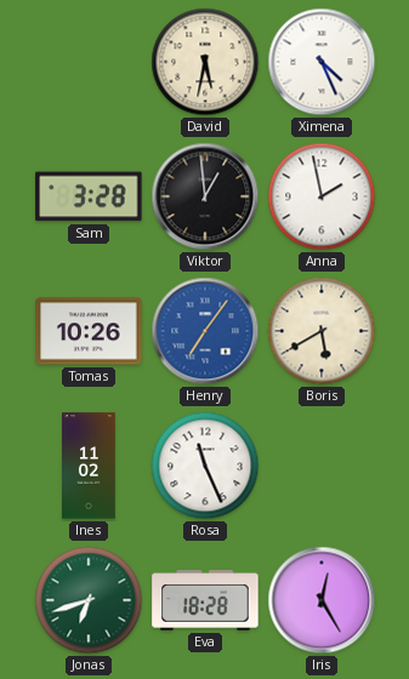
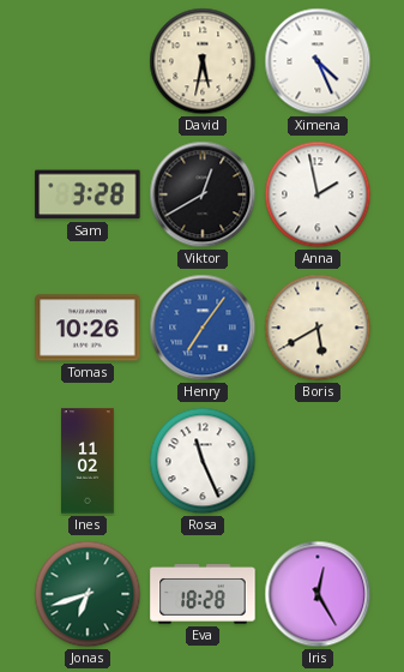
Viktor: 12:59 -> 12:40 (203, 194)
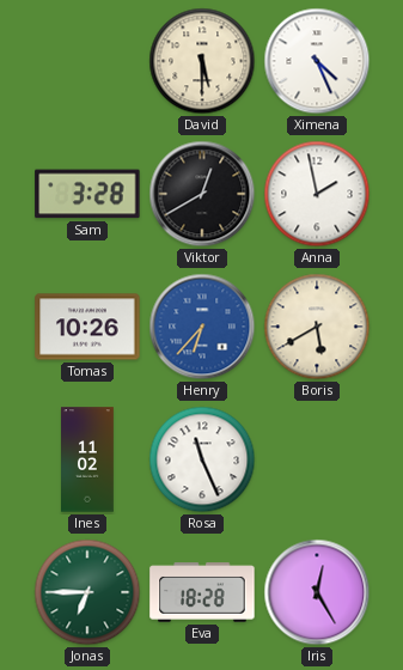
David: 5:32 -> 5:30 (202, 61)
Henry: 7:06 -> 6:37 (202, 327)
Jonas: 6:42 -> 6:45 (87, 592)
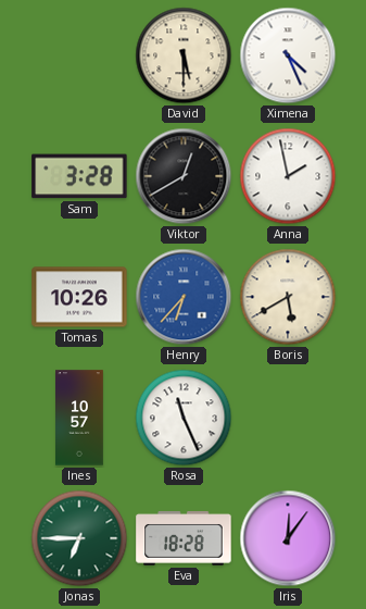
Ines: 11:02 -> 10:57 (80, 418)
Iris: 12:25 -> 12:06 (288, 538)
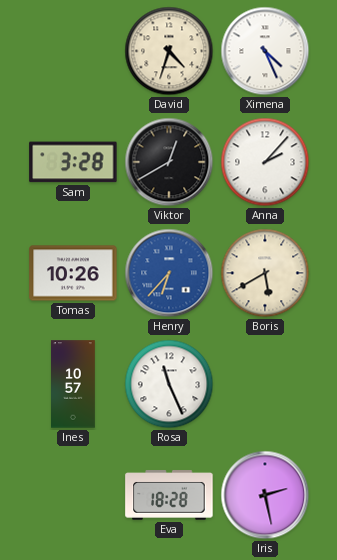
David: 5:30 -> 4:33 (169, 51)
Anna: 1:58 -> 2:07 (265, 162)
Jonas: 6:45 -> none (79, 538)
Iris: 12:06 -> 2:28 (265, 495)
